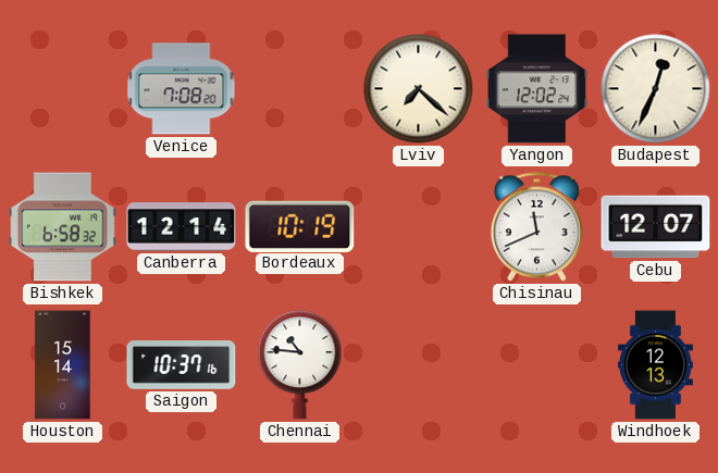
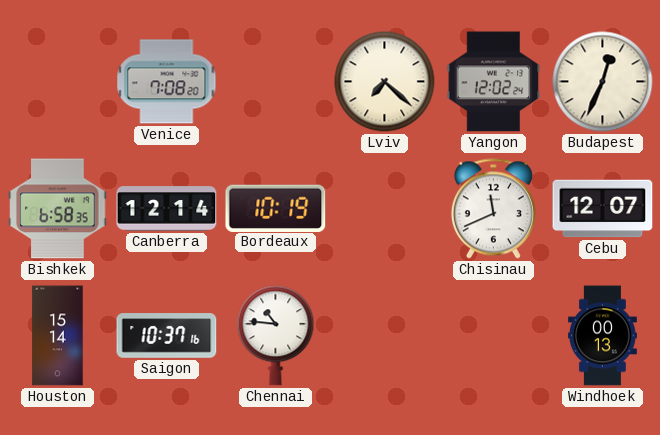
Bishkek: 6:58:32 -> 6:58:35 (58, 209)
Windhoek: 12:13 -> 00:13 (602, 336)
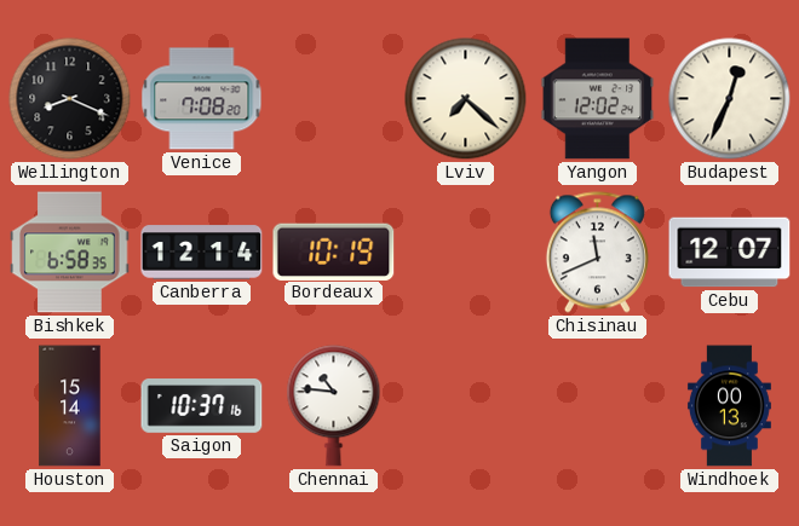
Wellington: none -> 8:19 (70, 99)
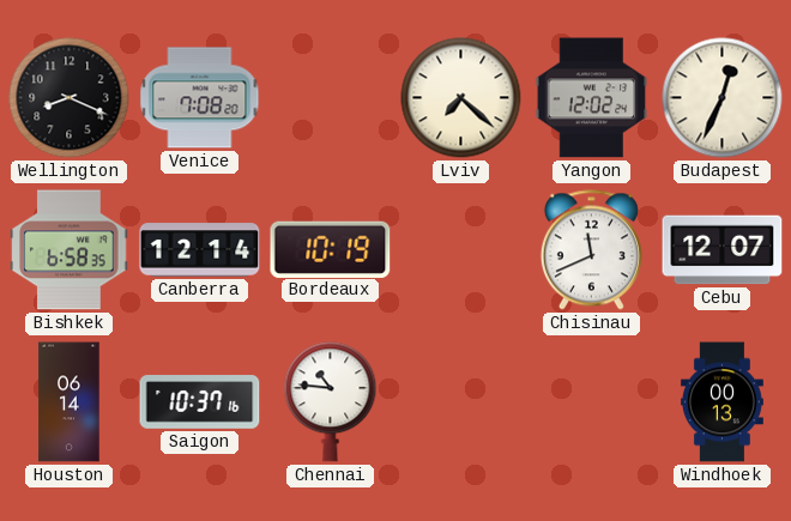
Houston: 15:14 -> 06:14 (70, 402)
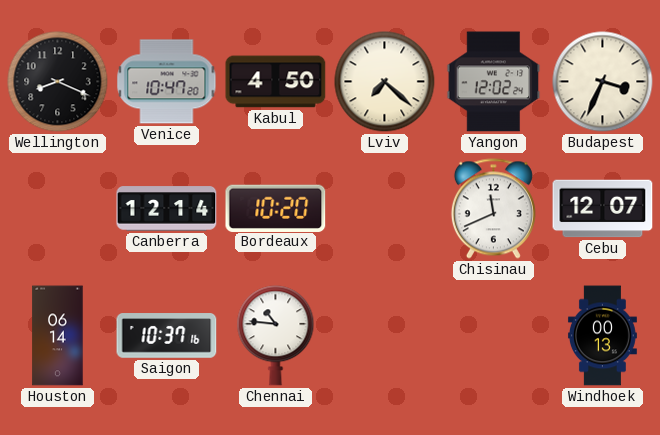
Venice: 7:08 -> 10:47 (167, 82)
Kabul: none -> 4:50 (276, 82)
Budapest: 12:34 -> 3:34 (603, 82)
Bishkek: 6:58 -> none (70, 250)
Bordeaux: 10:19 -> 10:20 (276, 208)
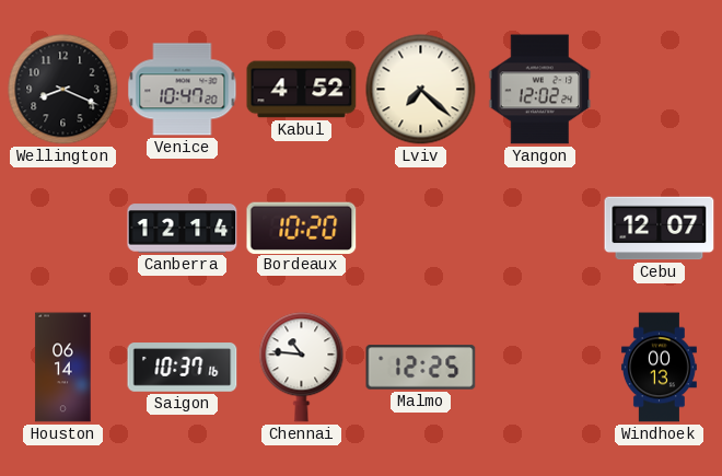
Kabul: 4:50 -> 4:52 (302, 90)
Budapest: 3:34 -> none (603, 82)
Chisinau: 11:41 -> none (493, 209)
Malmo: none -> 12:25 (421, 368)
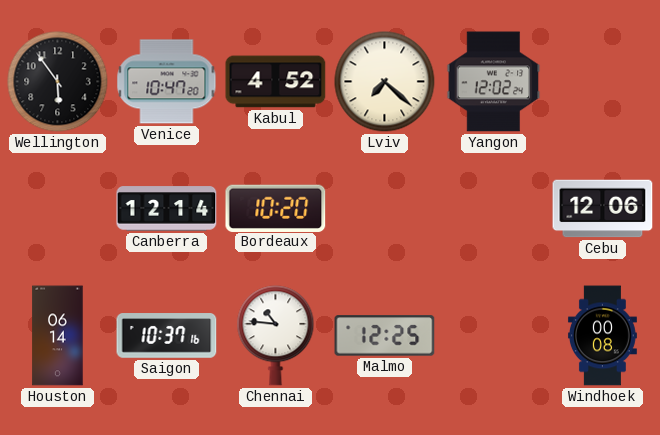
Wellington: 8:19 -> 5:54 (58, 82)
Cebu: 12:07 -> 12:06 (603, 209)
Windhoek: 00:13 -> 00:08 (602, 336)
